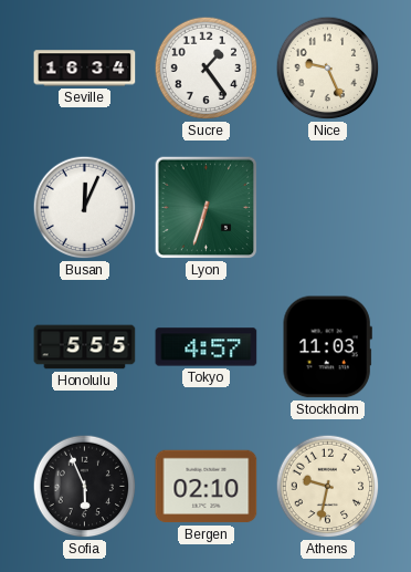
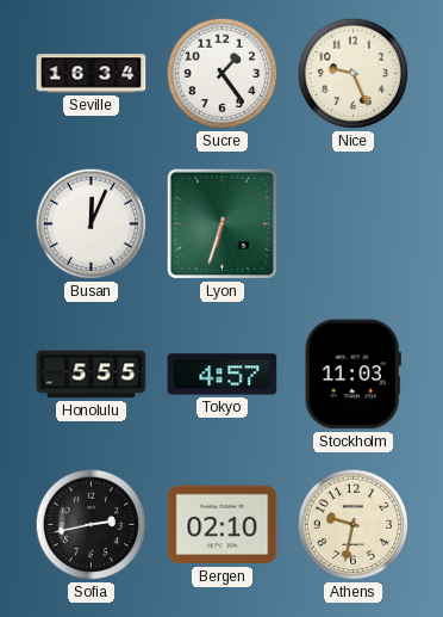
Sofia: 5:56 -> 2:43 (92, 525)
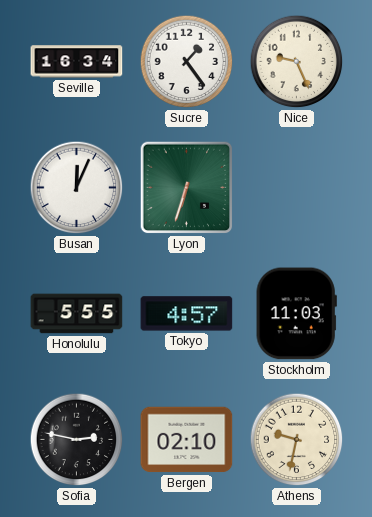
Sofia: 2:43 -> 2:47 (77, 440)
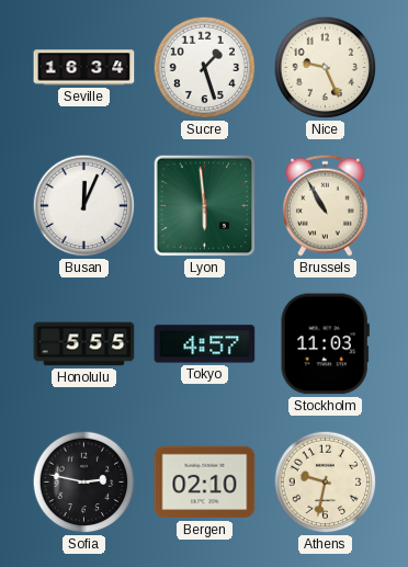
Sucre: 1:24 -> 1:27 (205, 68)
Lyon: 6:33 -> 5:59 (205, 206)
Brussels: none -> 10:55 (326, 205)
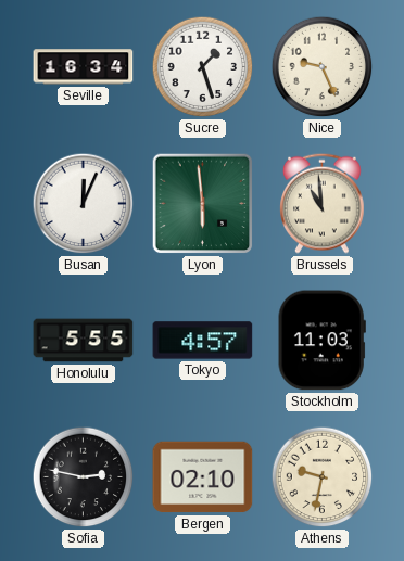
Brussels: 10:55 -> 10:59 (323, 203)
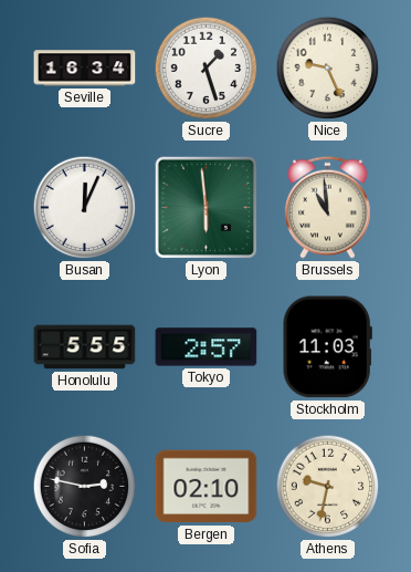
Tokyo: 4:57 -> 2:57 (207, 347)
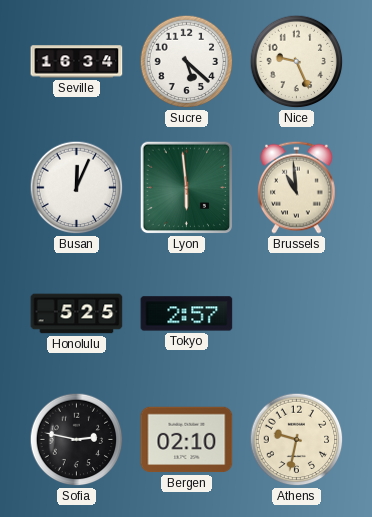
Sucre: 1:27 -> 5:22 (187, 62)
Honolulu: 5:55 -> 5:25 (77, 314)
Stockholm: 11:03 -> none (327, 347)
